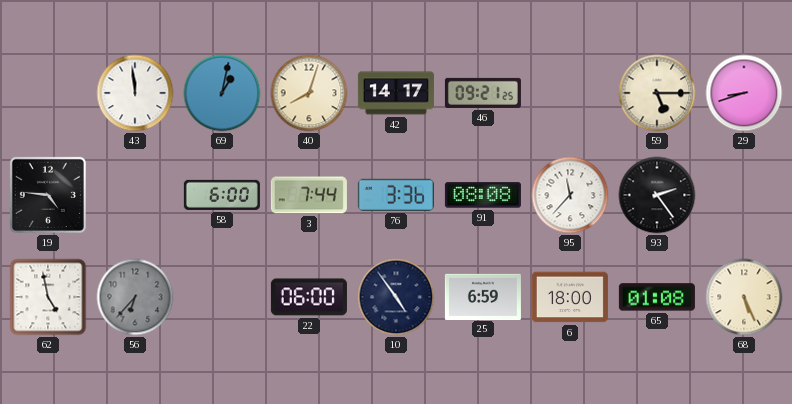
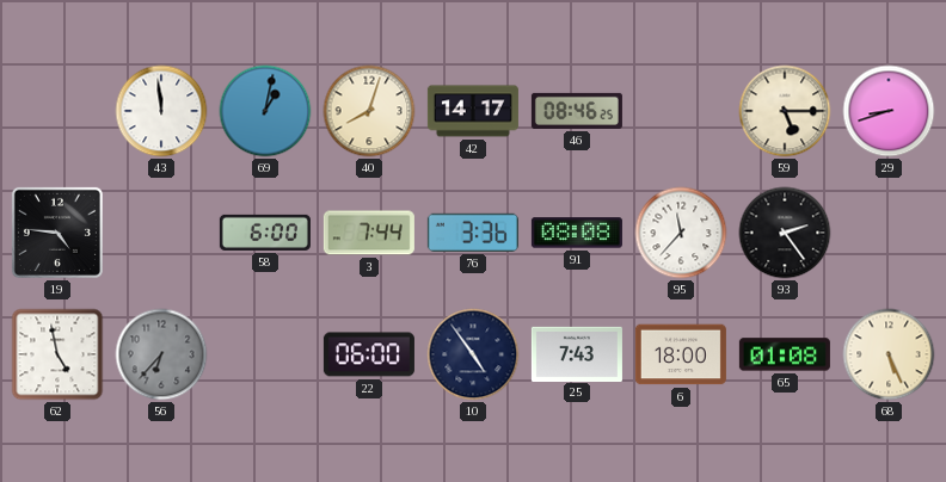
46: 09:21 -> 08:46 (577, 111)
25: 6:59 -> 7:43 (577, 353)
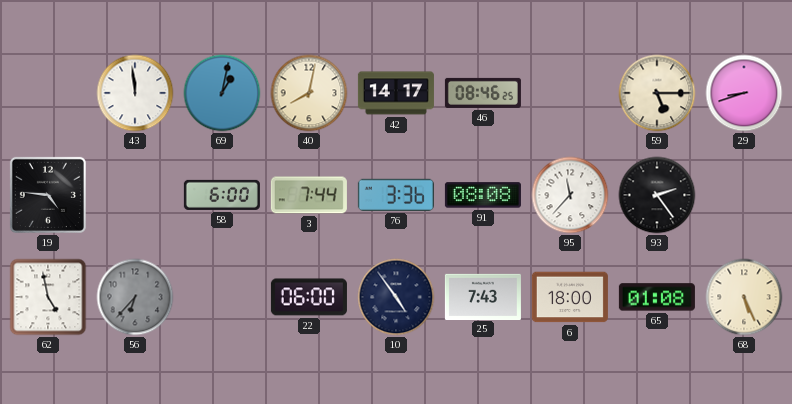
40: 8:03 -> 8:02 (309, 93)
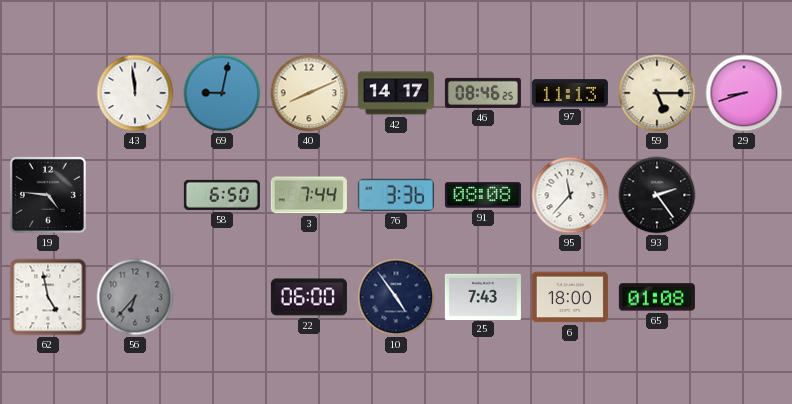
69: 1:02 -> 9:02 (222, 93)
40: 8:02 -> 8:11 (309, 93)
97: none -> 11:13 (570, 93)
58: 6:00 -> 6:50 (222, 195)
68: 5:26 -> none (744, 297)
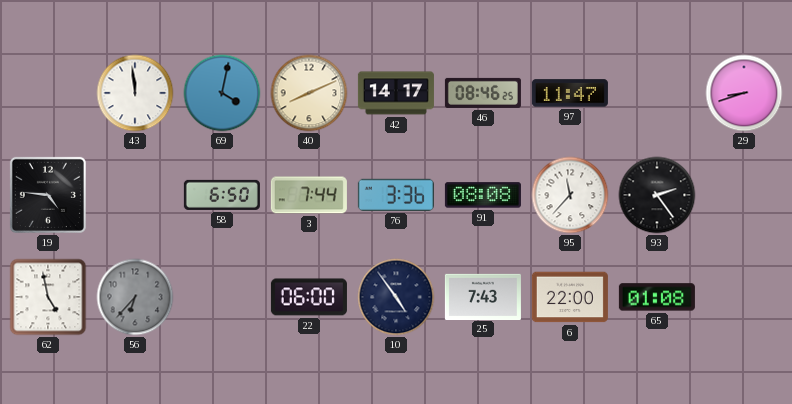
69: 9:02 -> 4:02 (222, 93)
97: 11:13 -> 11:47 (570, 93)
59: 5:15 -> none (657, 93)
6: 18:00 -> 22:00 (570, 297)
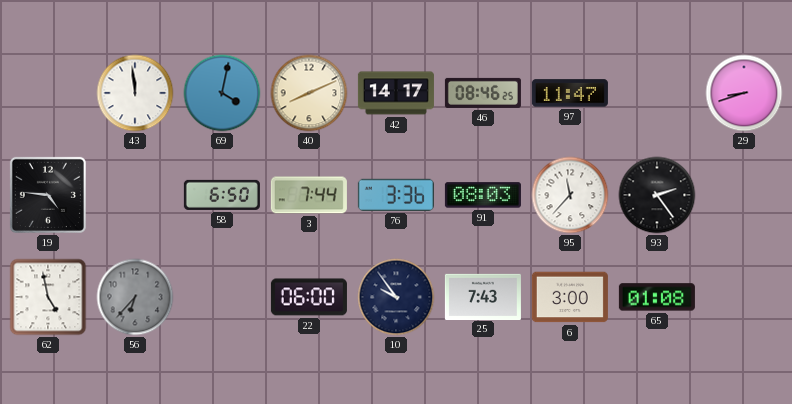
91: 08:08 -> 08:03 (483, 195)
10: 4:54 -> 9:54 (396, 297)
6: 22:00 -> 3:00 (570, 297)
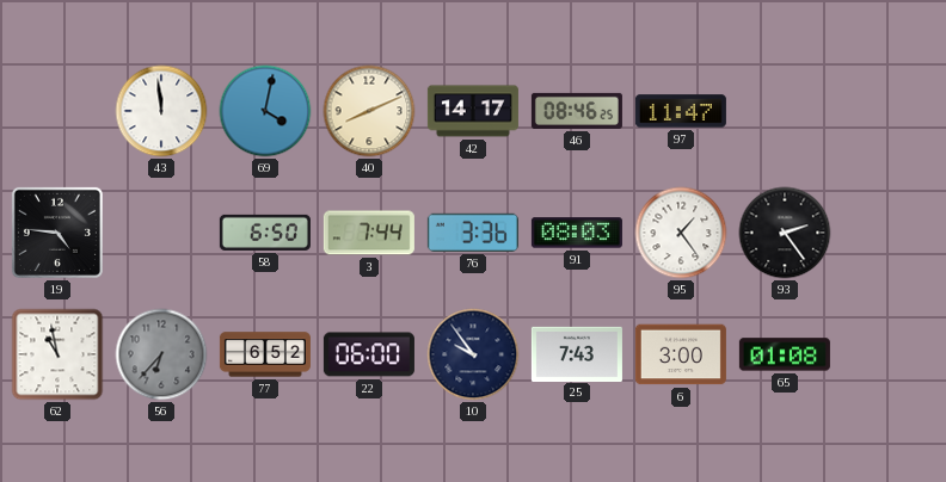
29: 8:42 -> none (744, 93)
95: 11:37 -> 1:24 (681, 233)
62: 4:58 -> 10:58 (57, 354)
77: none -> 6:52 (265, 354)
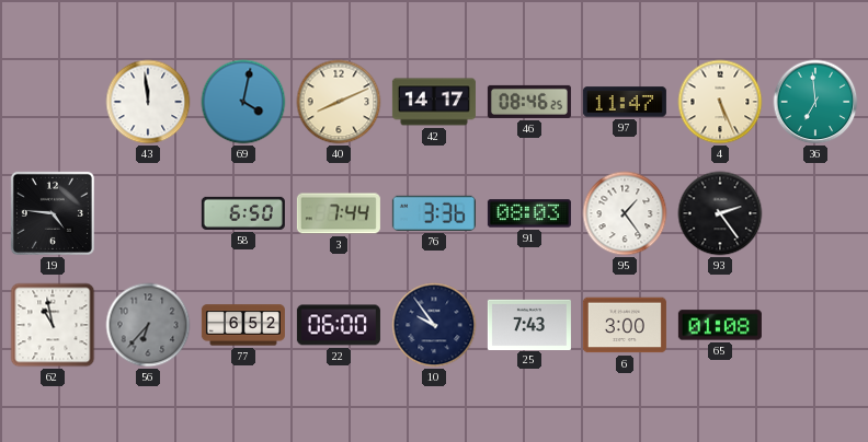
4: none -> 5:26 (720, 102)
36: none -> 6:59 (815, 102)
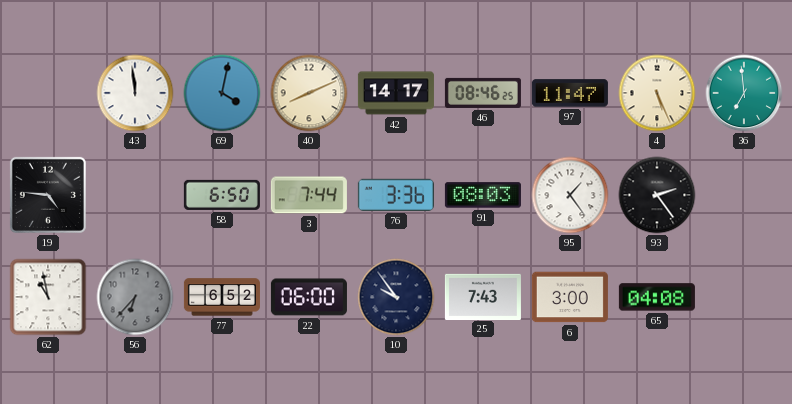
65: 01:08 -> 04:08 (657, 297)
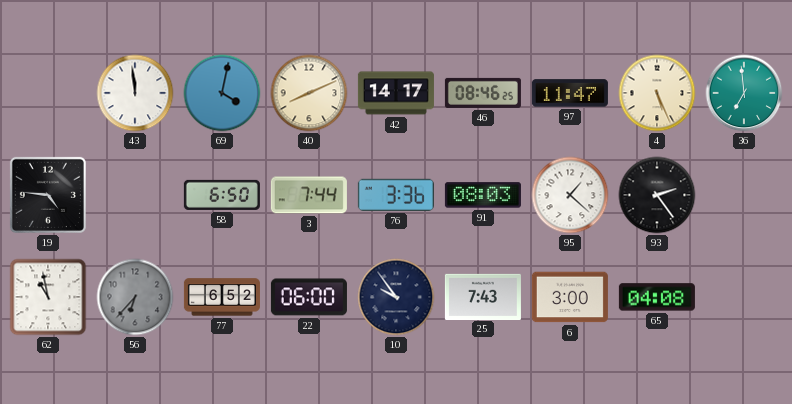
95: 1:24 -> 1:22 (570, 195)
